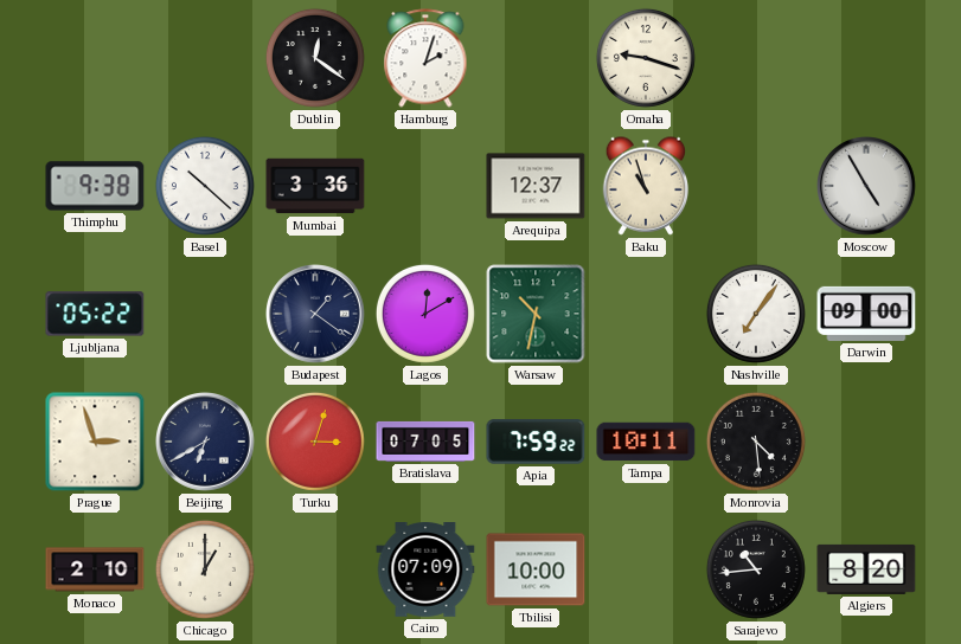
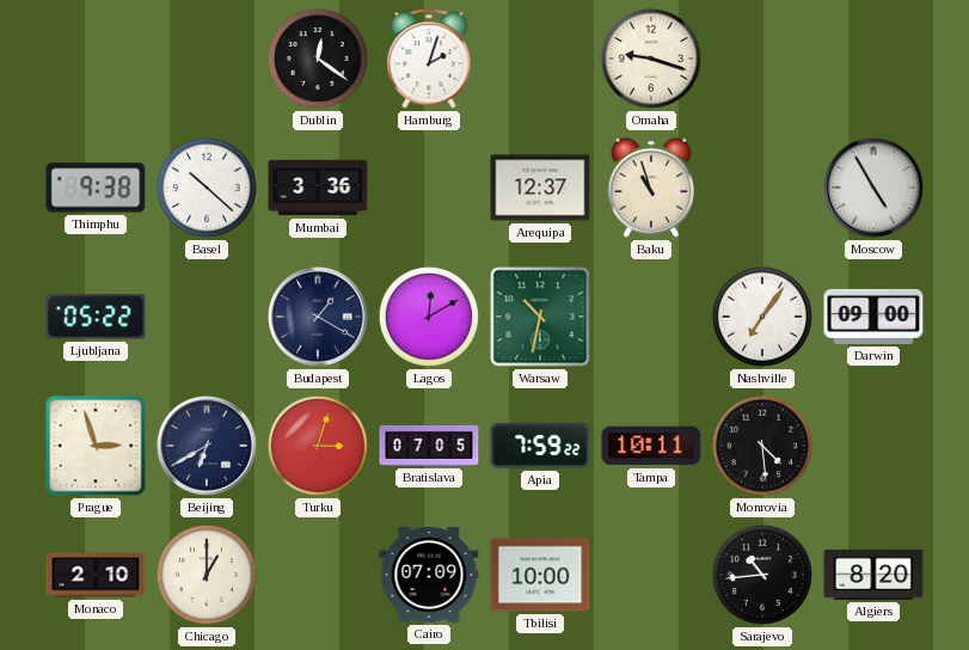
Budapest: 1:21 -> 1:20 (319, 318)
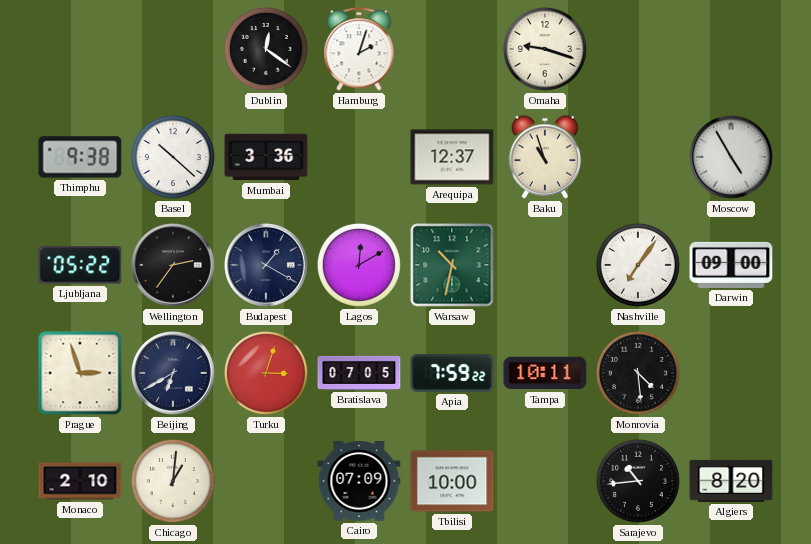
Wellington: none -> 2:36 (174, 266)
Chicago: 1:00 -> 1:01 (173, 481)
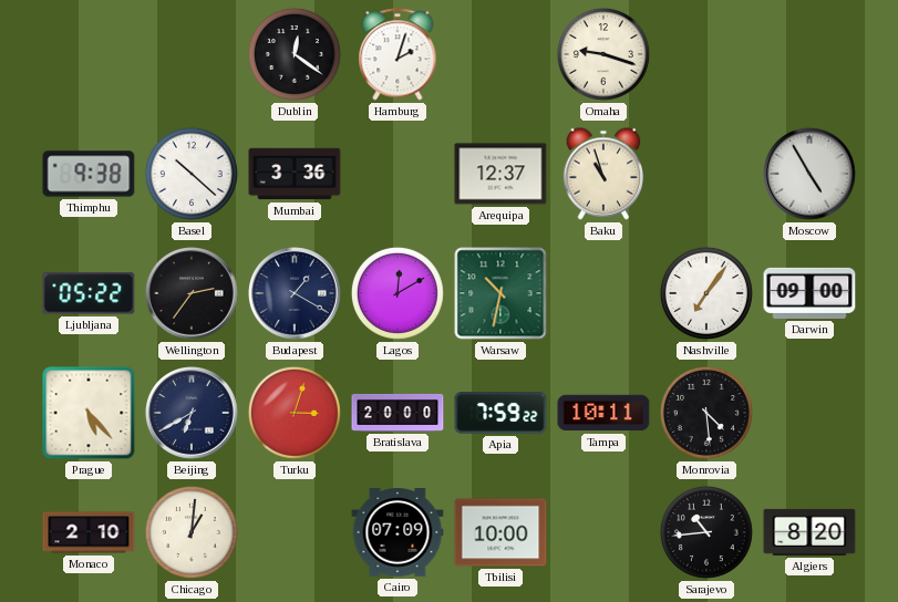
Prague: 2:57 -> 5:23 (89, 413)
Bratislava: 07:05 -> 20:00 (398, 413)
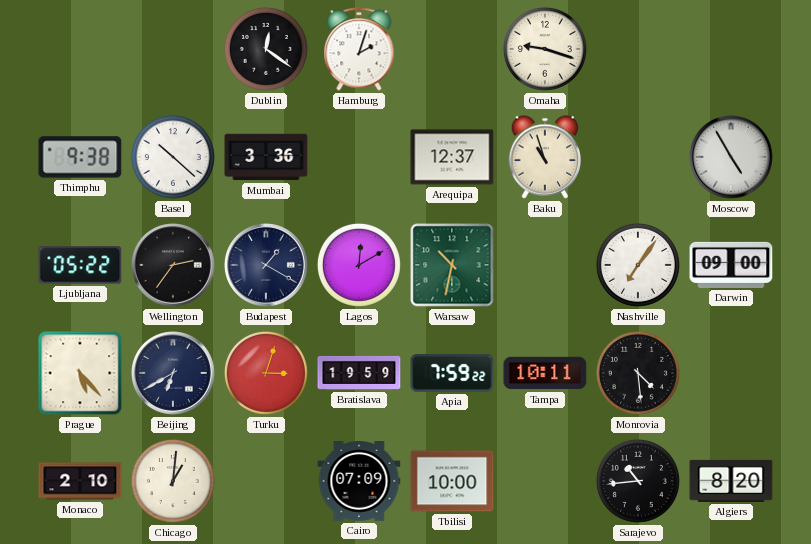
Bratislava: 20:00 -> 19:59 (359, 373)
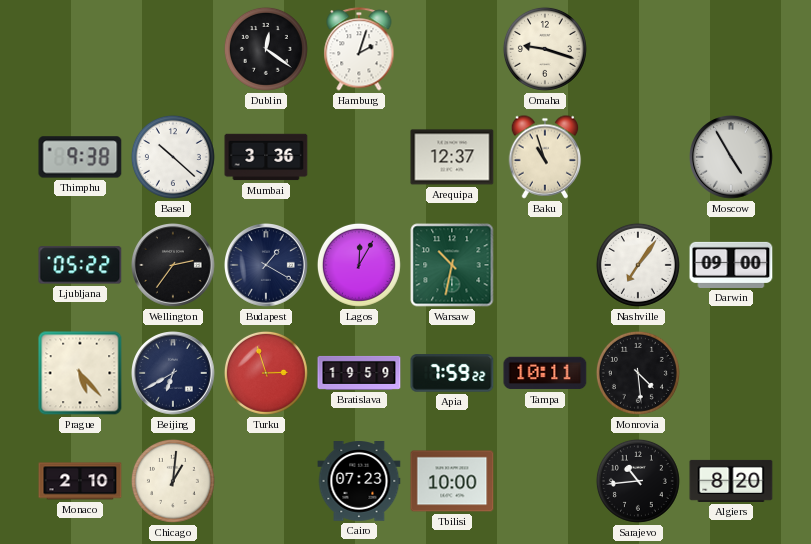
Lagos: 12:10 -> 12:05 (359, 265)
Turku: 3:03 -> 2:57 (266, 373)
Cairo: 07:09 -> 07:23 (359, 481)
